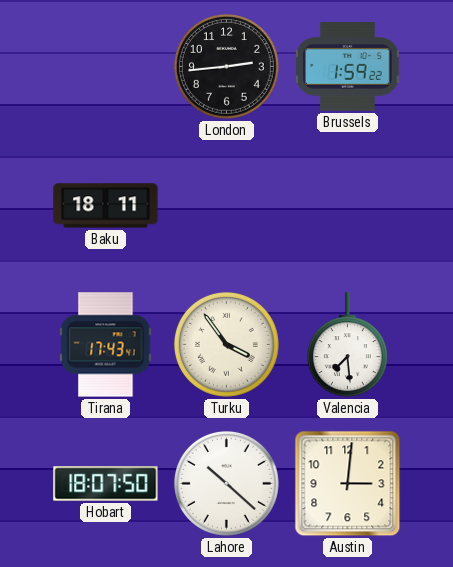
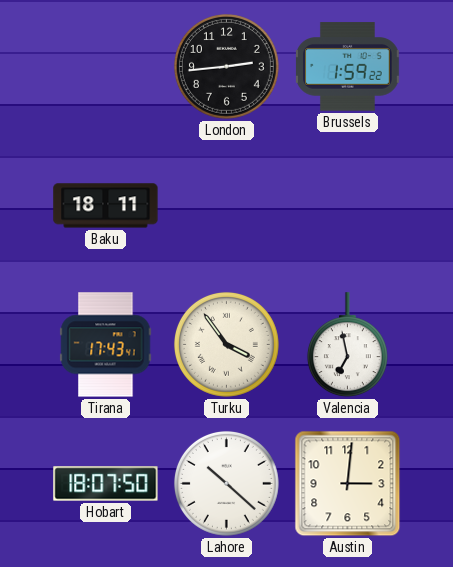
Valencia: 7:29 -> 6:58 (347, 345)
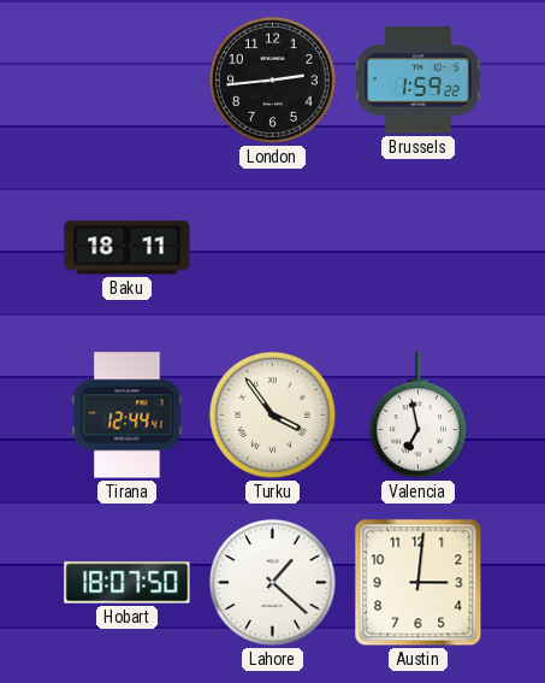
Tirana: 17:43 -> 12:44 (128, 416)
Lahore: 10:22 -> 1:22 (272, 582)
